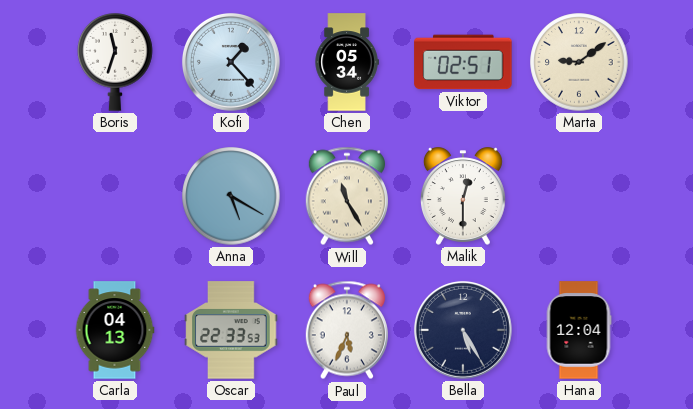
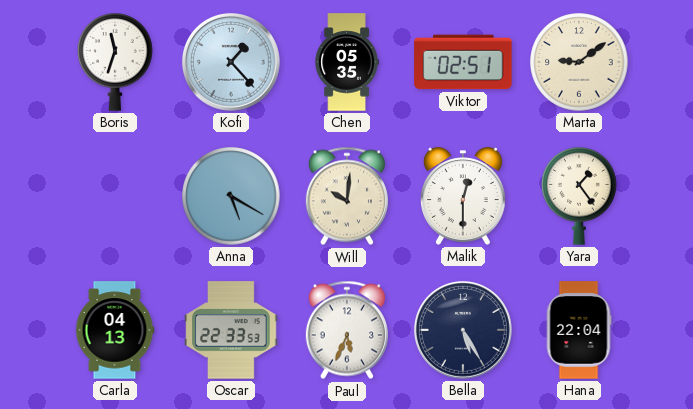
Chen: 05:34 -> 05:35 (347, 62)
Will: 11:25 -> 10:01 (347, 196)
Yara: none -> 1:24 (579, 196)
Hana: 12:04 -> 22:04 (579, 330)
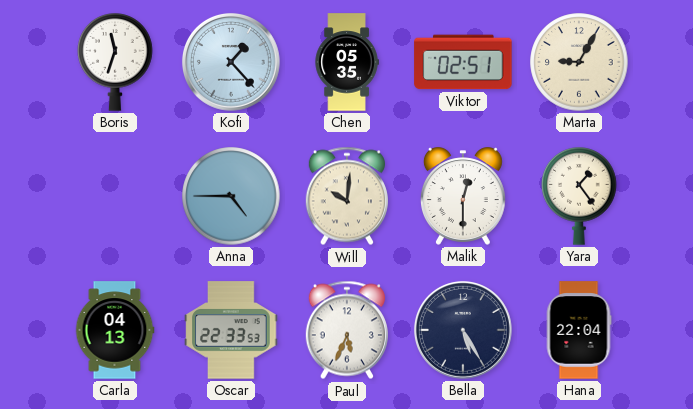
Marta: 9:09 -> 9:05 (579, 62)
Anna: 5:20 -> 4:45 (231, 196)
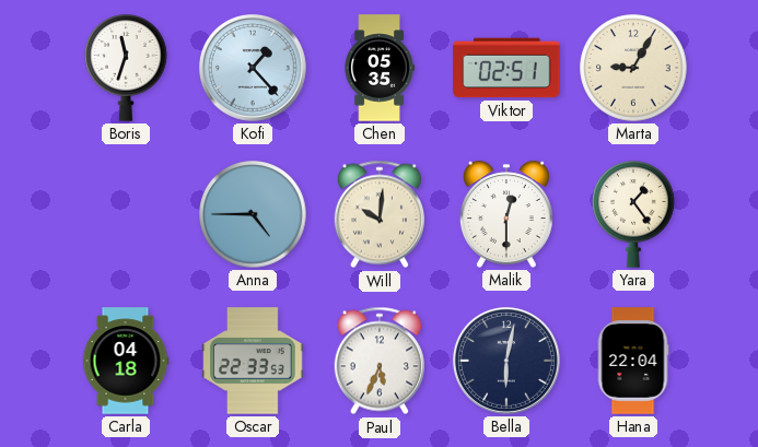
Carla: 04:13 -> 04:18 (126, 361)
Bella: 5:25 -> 6:02 (506, 361)
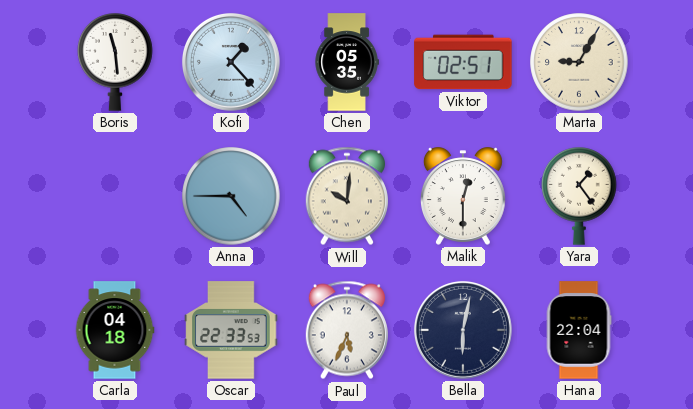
Boris: 11:33 -> 11:29 (115, 62)
